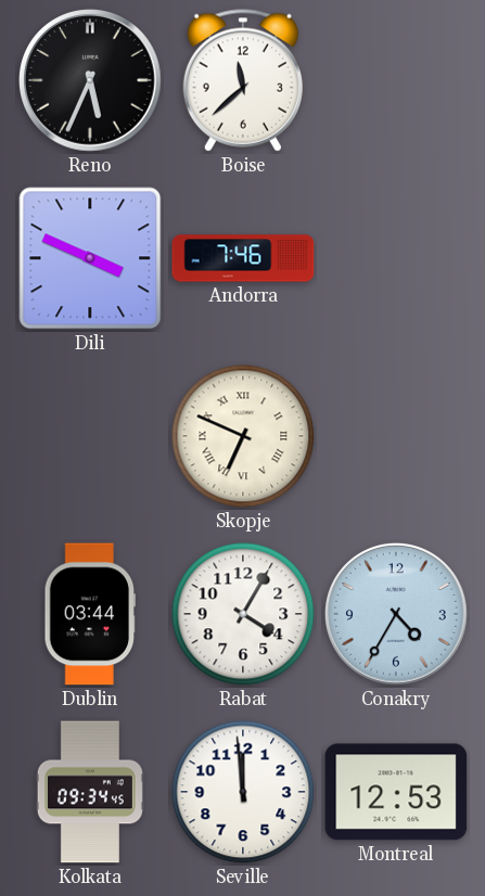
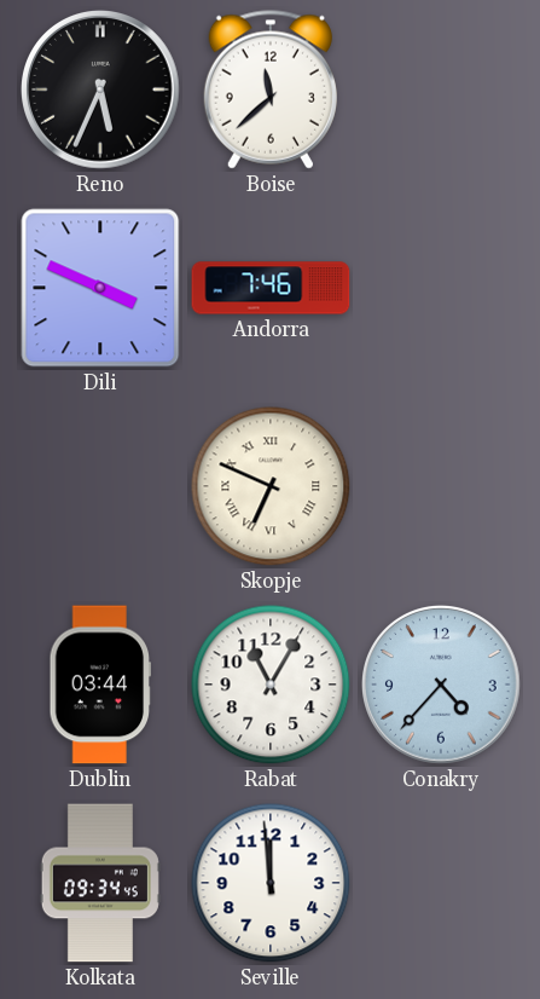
Rabat: 4:05 -> 11:05 (271, 685)
Conakry: 4:35 -> 4:37 (441, 685)
Montreal: 12:53 -> none (396, 792)
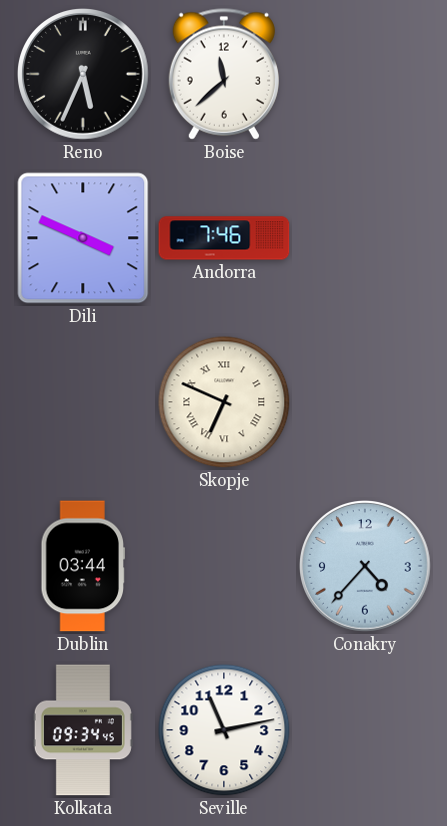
Rabat: 11:05 -> none (271, 685)
Seville: 11:59 -> 11:13 (224, 730)
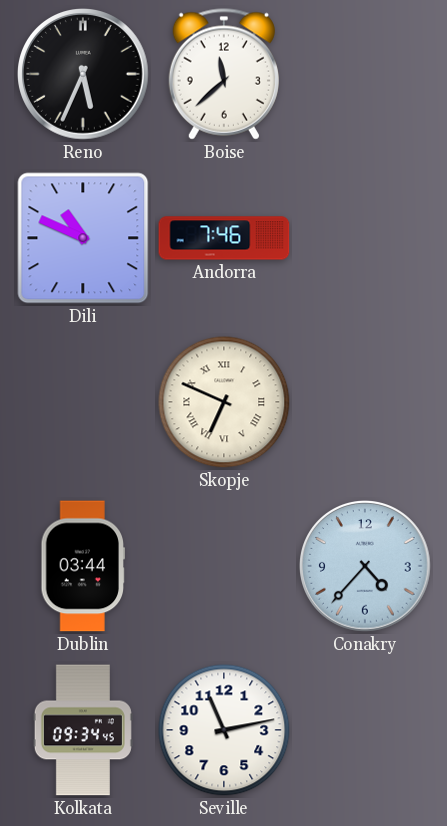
Dili: 3:49 -> 10:49 (83, 238)
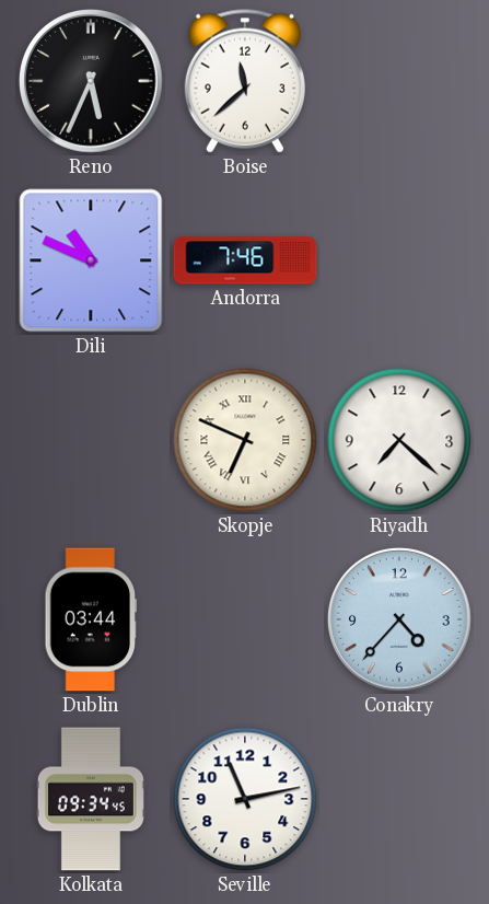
Riyadh: none -> 7:22 (399, 440)
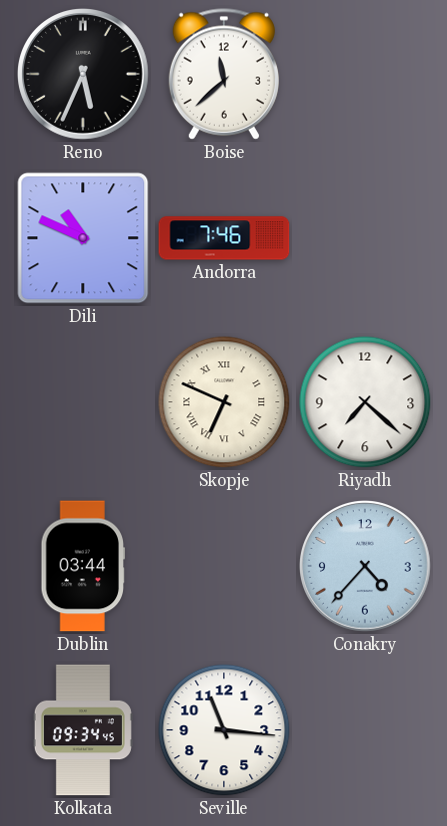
Seville: 11:13 -> 11:16 (224, 730)
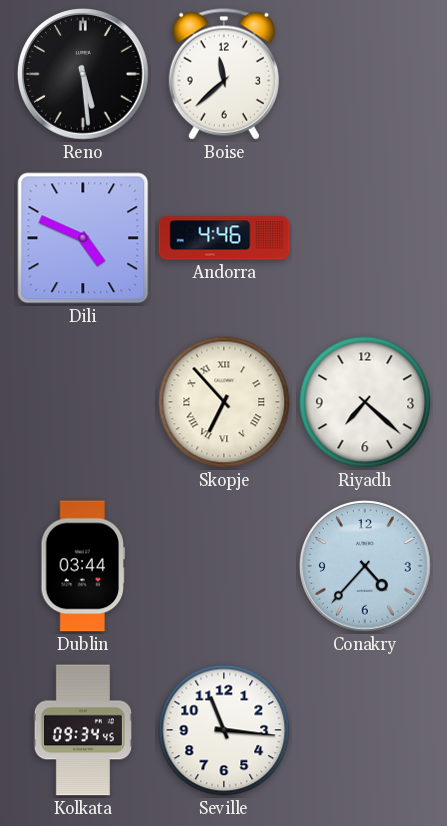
Reno: 5:34 -> 5:29 (83, 74)
Dili: 10:49 -> 4:49 (83, 238)
Andorra: 7:46 -> 4:46 (224, 238)
Skopje: 6:49 -> 6:53 (224, 402)
